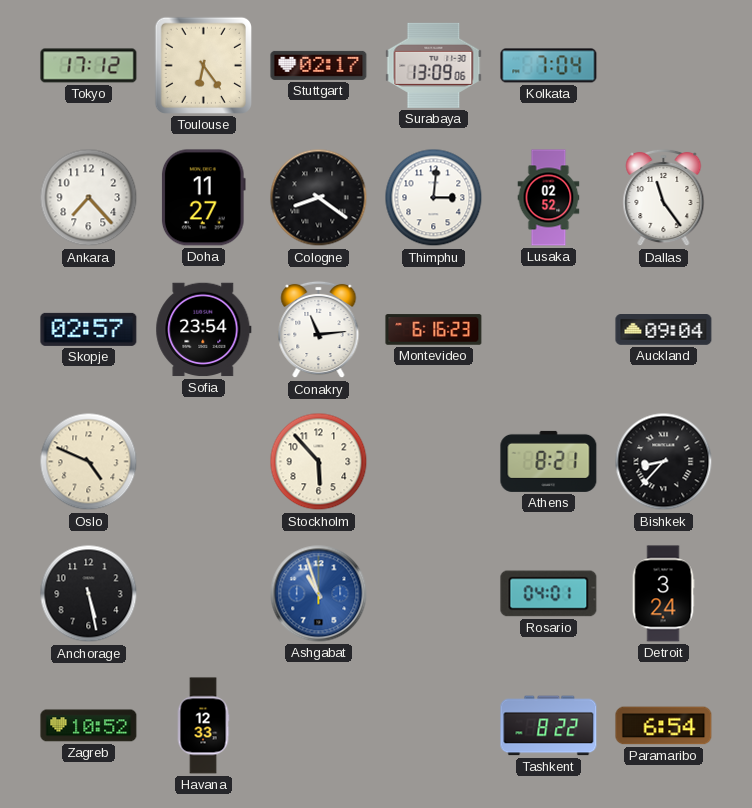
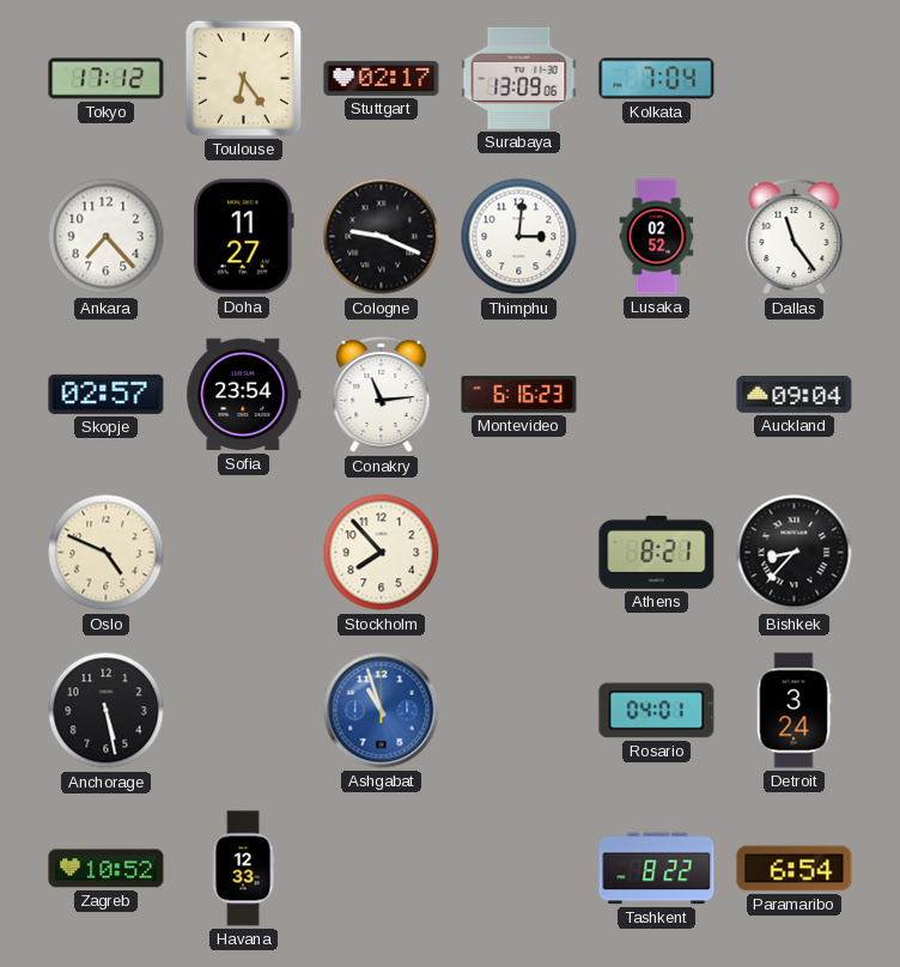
Cologne: 8:21 -> 9:19 (382, 237)
Stockholm: 5:53 -> 7:53 (382, 553)
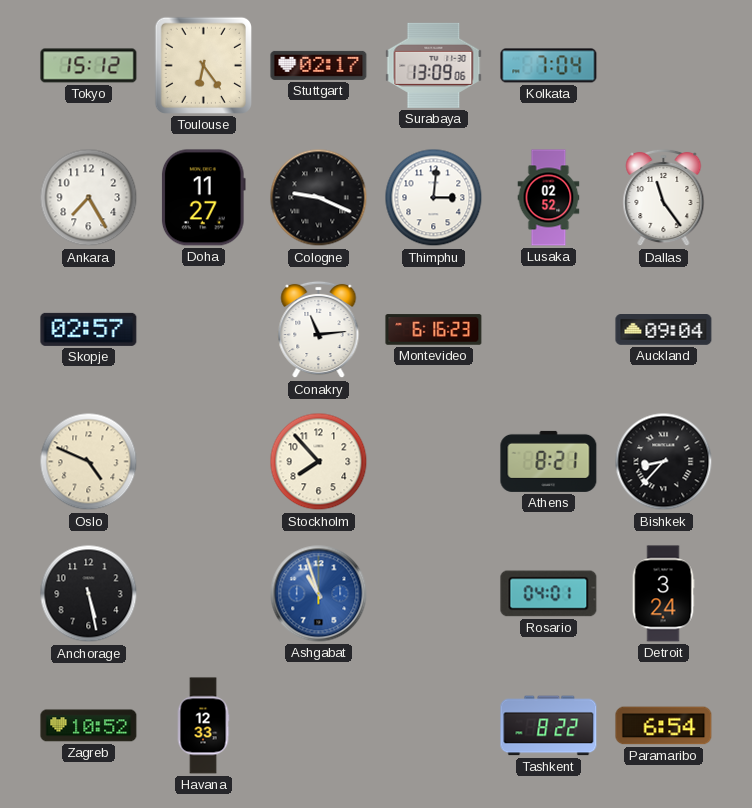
Tokyo: 17:12 -> 15:12 (89, 66)
Ankara: 7:23 -> 7:25 (89, 198)
Sofia: 23:54 -> none (244, 395)
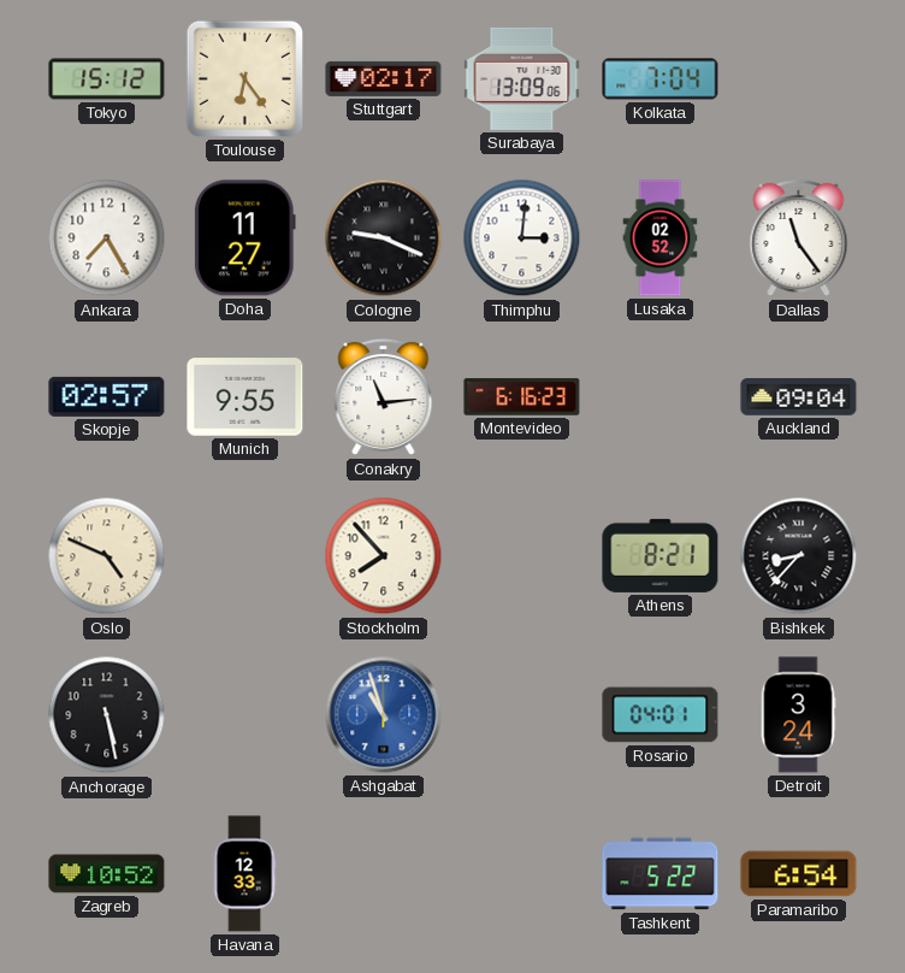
Munich: none -> 9:55 (246, 397)
Tashkent: 8:22 -> 5:22 (661, 874)
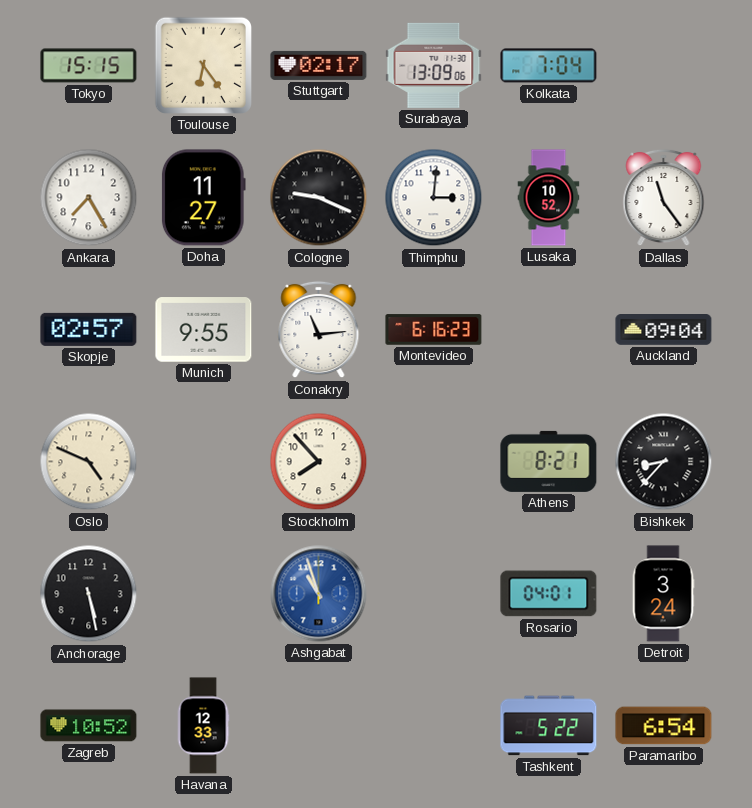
Tokyo: 15:12 -> 15:15 (89, 66)
Lusaka: 02:52 -> 10:52 (549, 198)
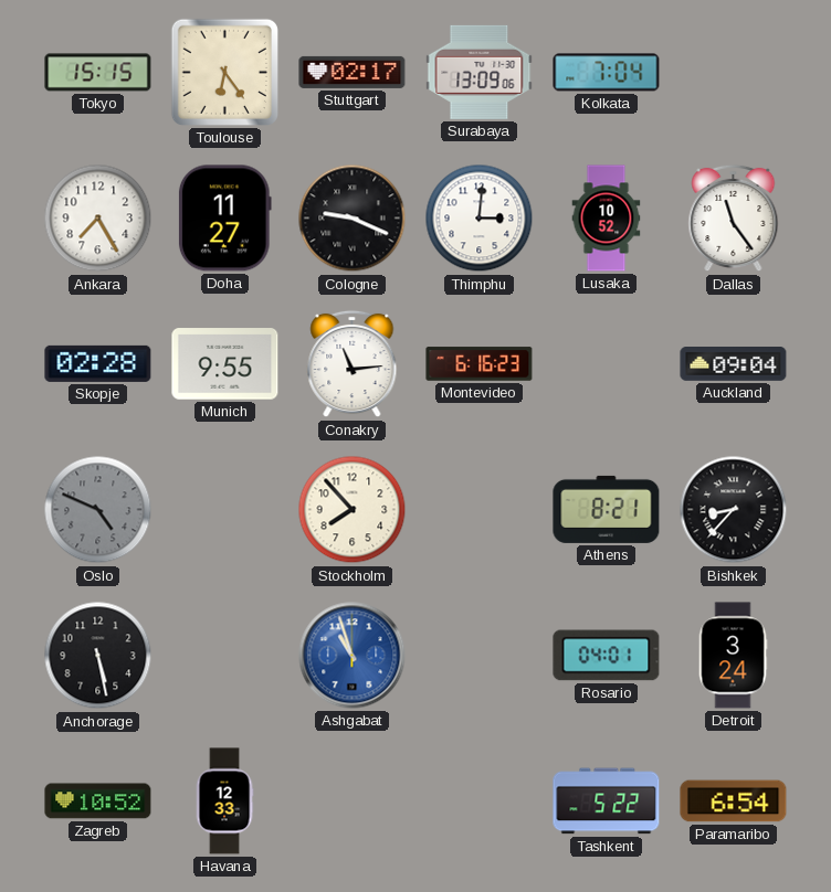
Skopje: 02:57 -> 02:28 (98, 363)
Oslo dial: cream -> grey (98, 510)
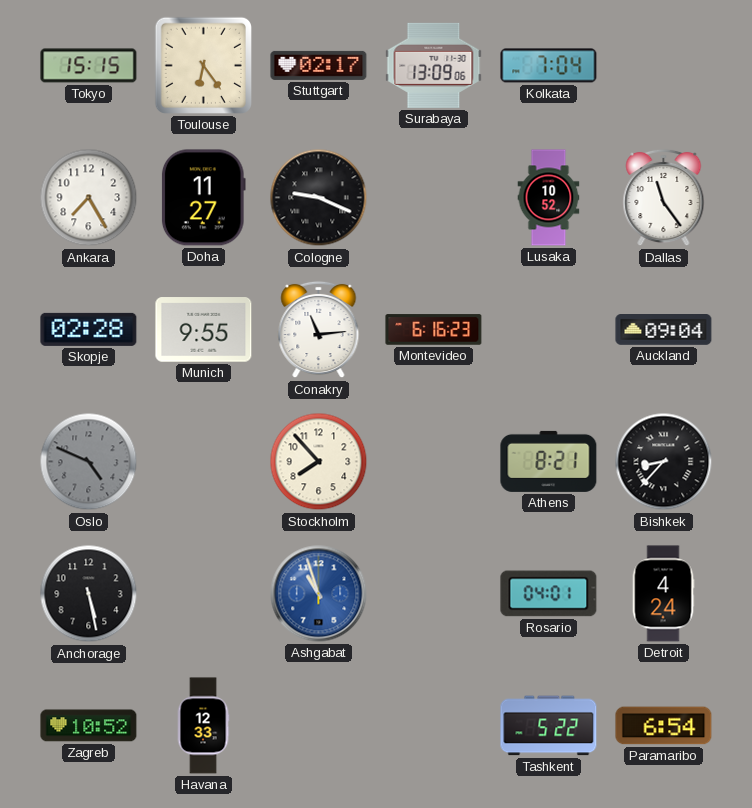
Thimphu: 3:01 -> none (480, 219)
Detroit: 3:24 -> 4:24 (663, 594)
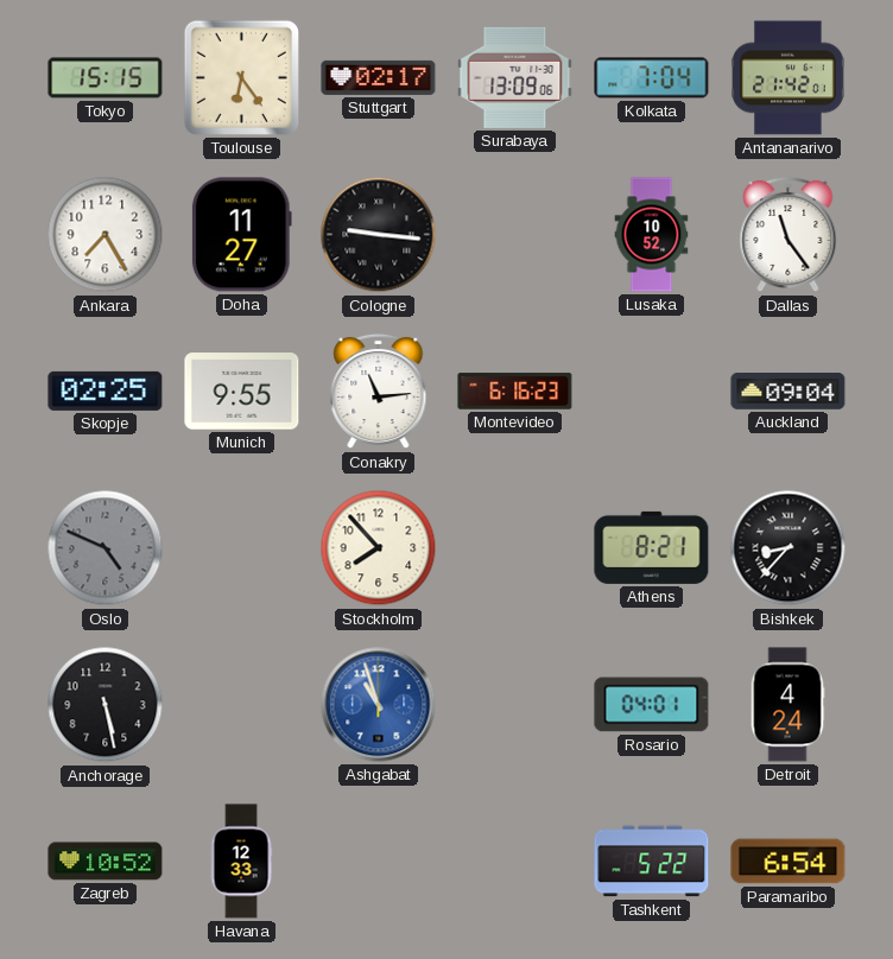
Antananarivo: none -> 21:42 (788, 78)
Cologne: 9:19 -> 9:16 (379, 235)
Skopje: 02:28 -> 02:25 (106, 390)
